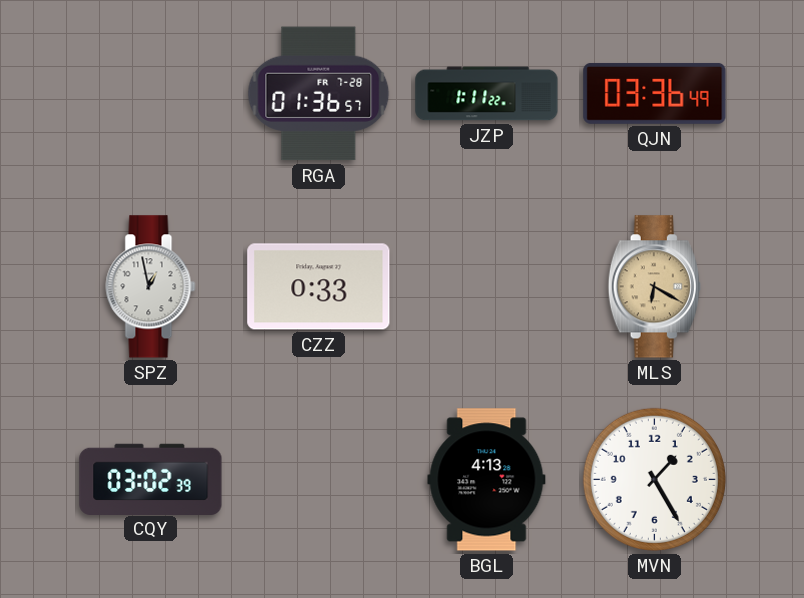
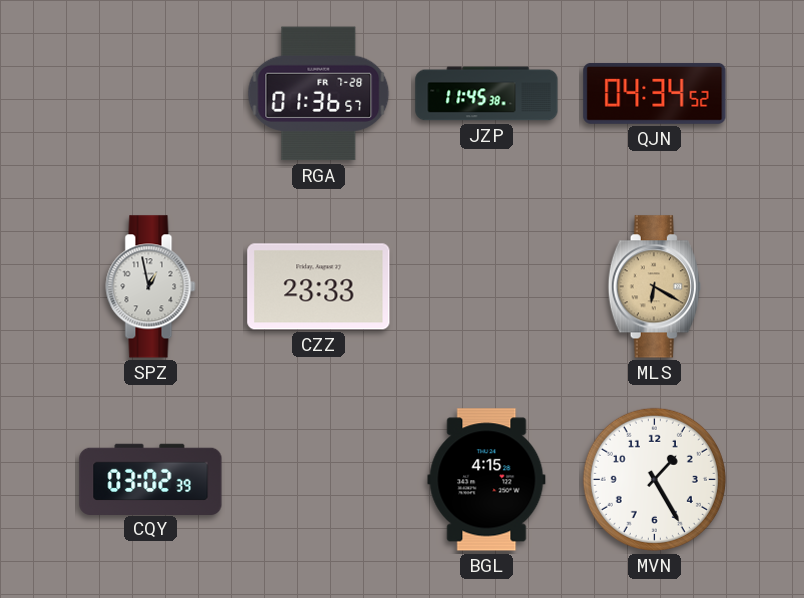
JZP: 1:11 -> 11:45 (487, 94)
QJN: 03:36 -> 04:34 (655, 93)
CZZ: 0:33 -> 23:33 (319, 287)
BGL: 4:13 -> 4:15 (487, 480)
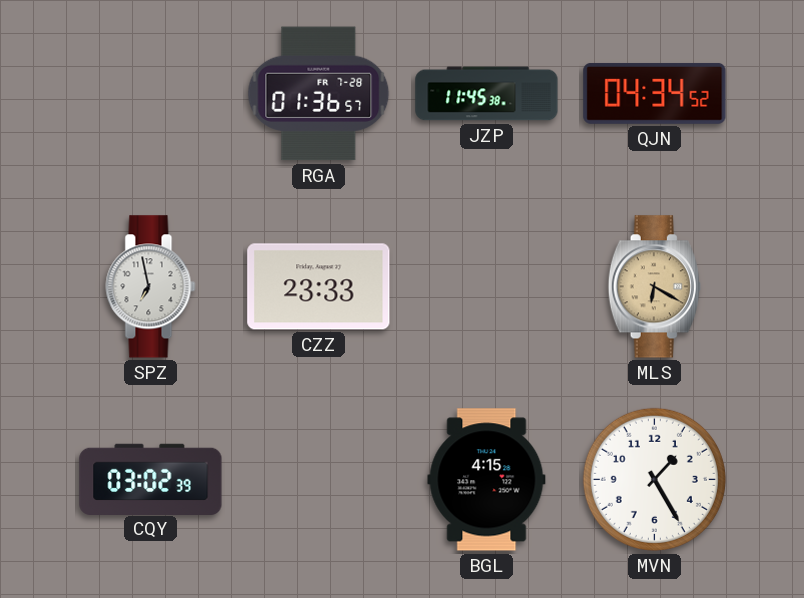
SPZ: 12:58 -> 6:58 (151, 287)
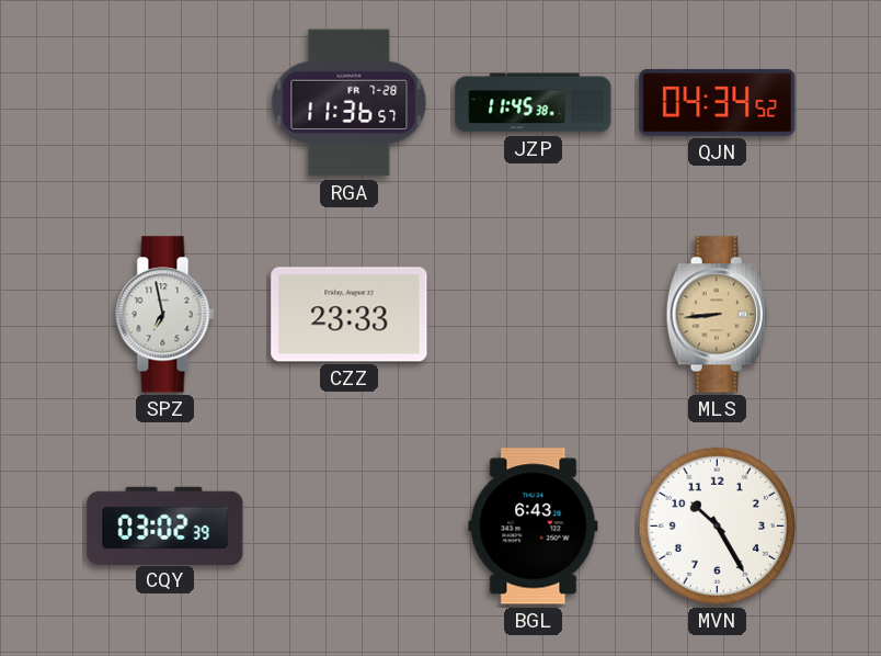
RGA: 01:36 -> 11:36 (350, 103)
MLS: 6:20 -> 8:44 (717, 315)
BGL: 4:15 -> 6:43 (534, 527)
MVN: 1:25 -> 10:25 (717, 525)
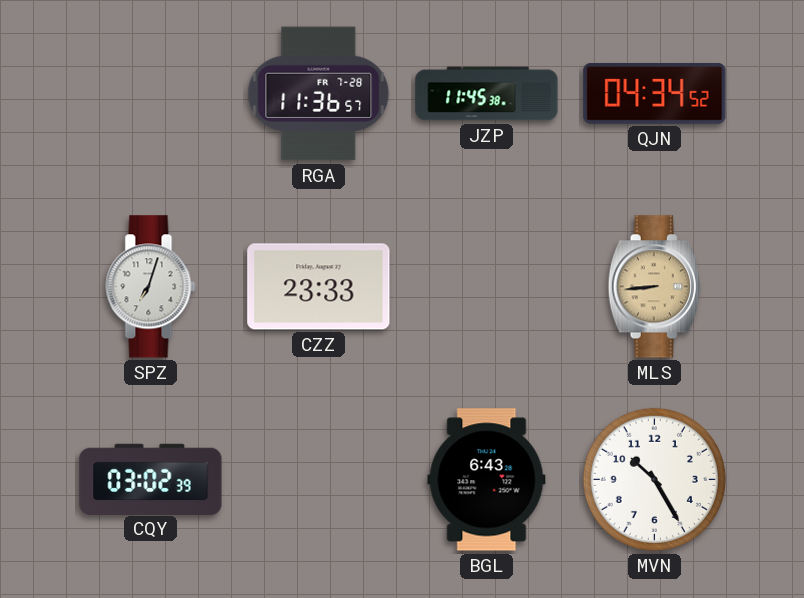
SPZ: 6:58 -> 7:03 (151, 287)
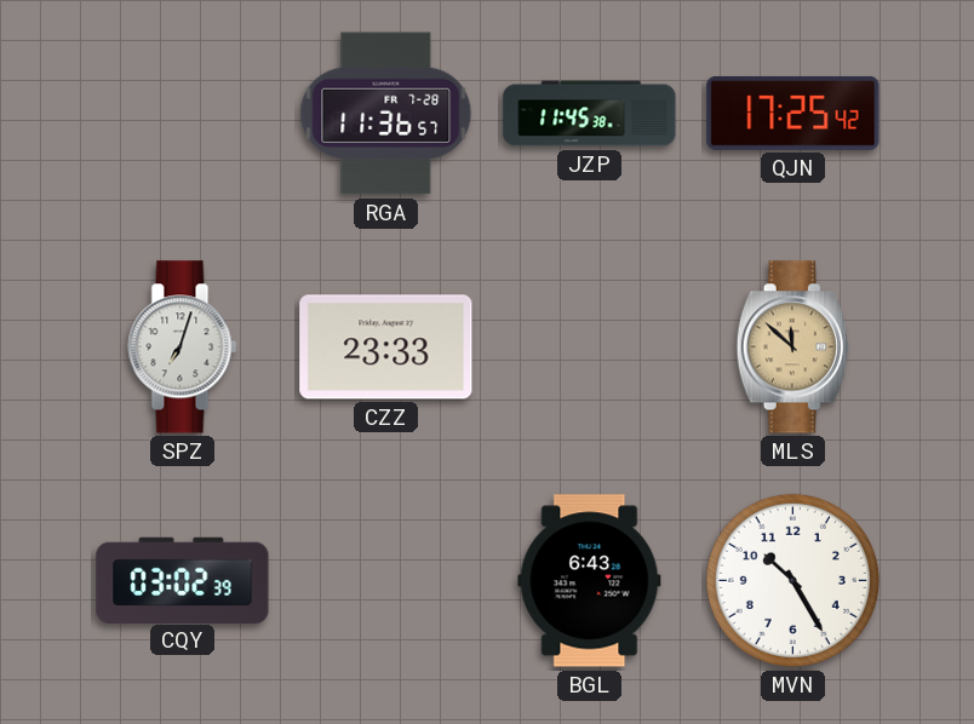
QJN: 04:34 -> 17:25 (793, 113)
MLS: 8:44 -> 11:52 (792, 347)
